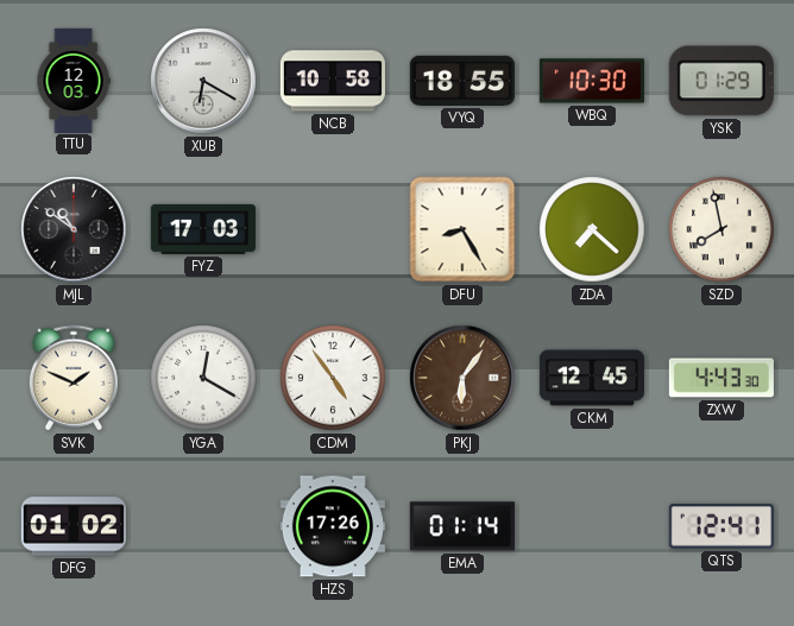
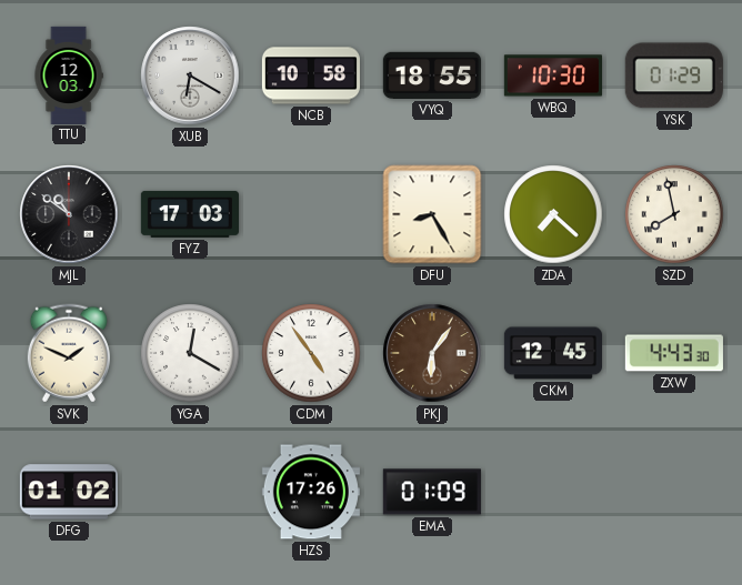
EMA: 01:14 -> 01:09 (432, 492)
QTS: 12:41 -> none (721, 526)
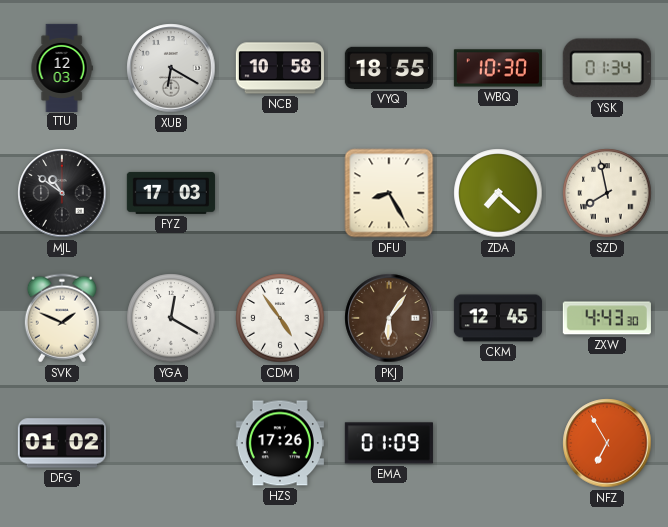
YSK: 01:29 -> 01:34 (607, 68)
NFZ: none -> 6:55 (607, 443)
